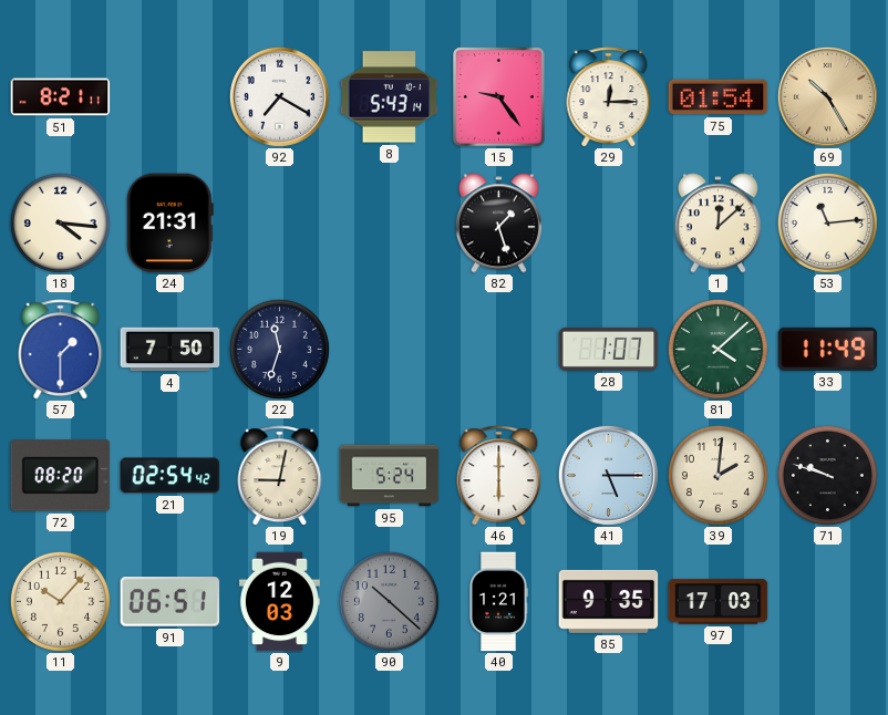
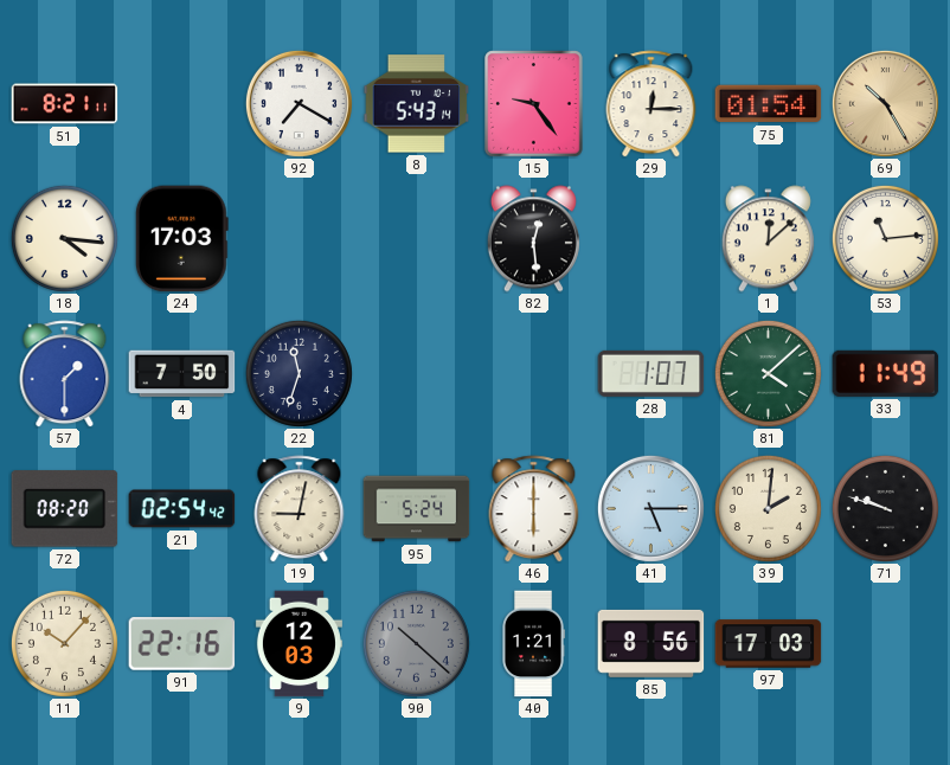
24: 21:31 -> 17:03 (181, 239)
82: 1:27 -> 12:29 (533, 239)
91: 06:51 -> 22:16 (182, 644)
85: 9:35 -> 8:56 (651, 643)
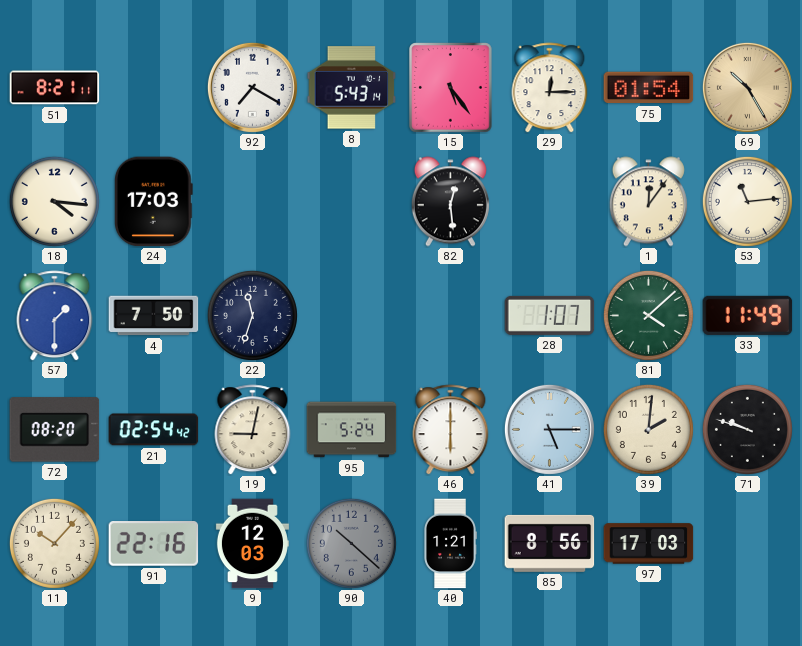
15: 9:24 -> 5:24 (451, 88)
1: 12:08 -> 12:06 (648, 202)
